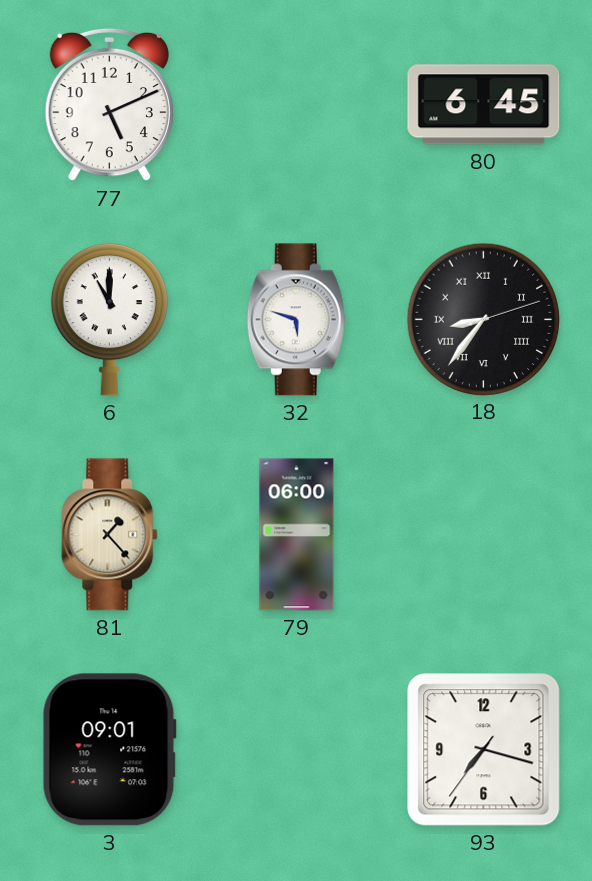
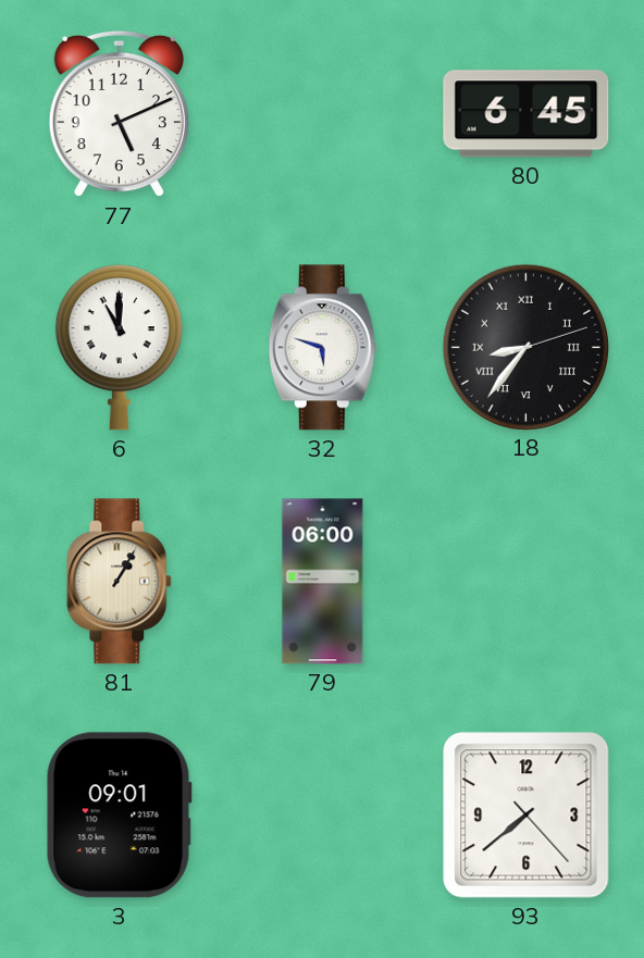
81: 1:23 -> 1:05 (120, 582)
93: 7:17 -> 7:38 (527, 816)
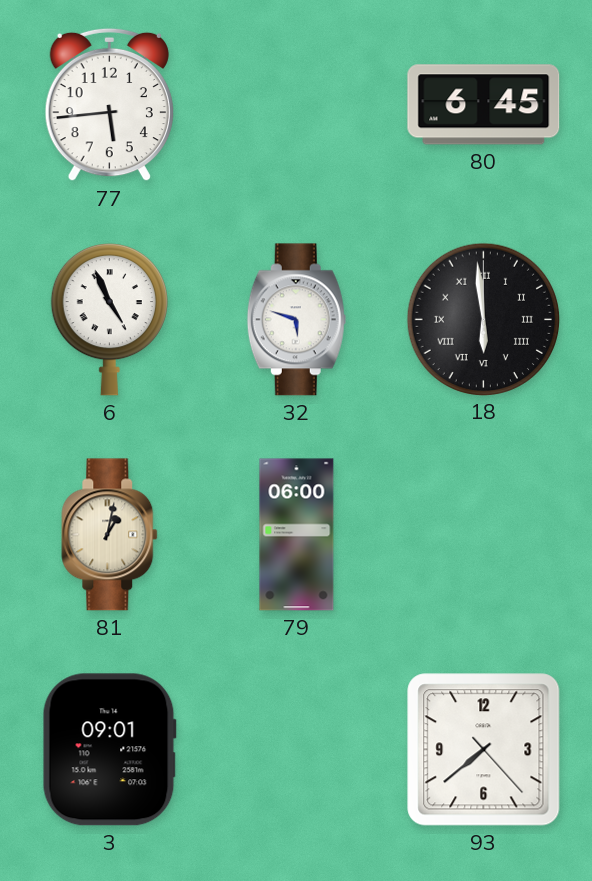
77: 5:11 -> 5:44 (109, 105)
6: 11:00 -> 4:56 (109, 319)
18: 8:36 -> 5:59 (483, 319)
81: 1:05 -> 1:02 (110, 535)
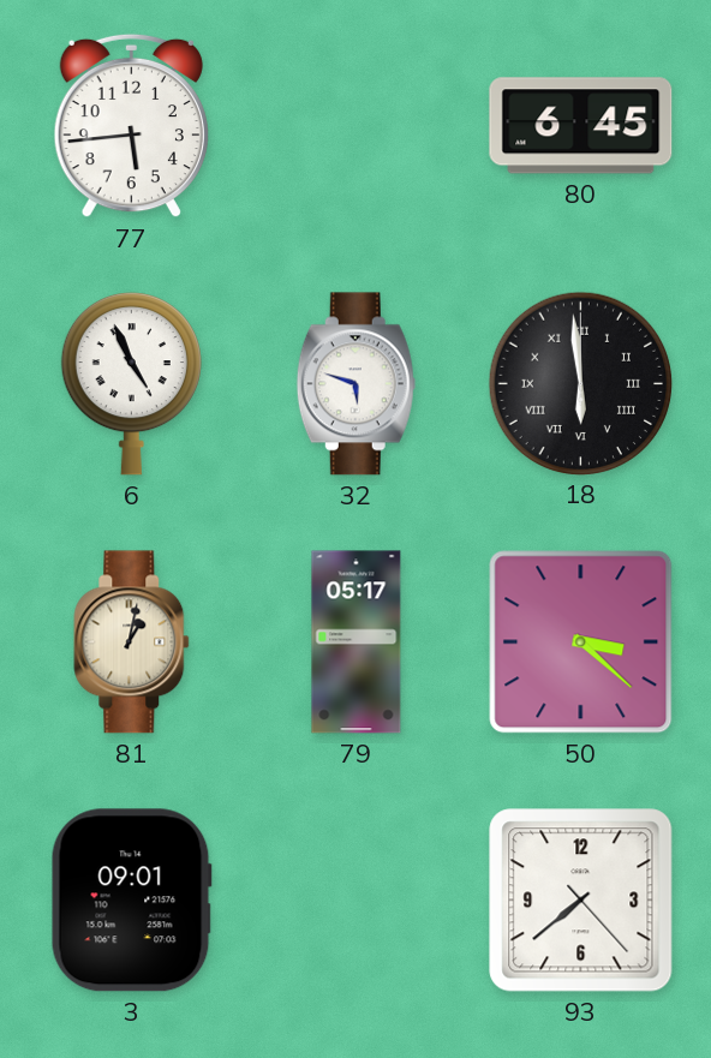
79: 06:00 -> 05:17 (357, 642)
50: none -> 3:22 (581, 642)
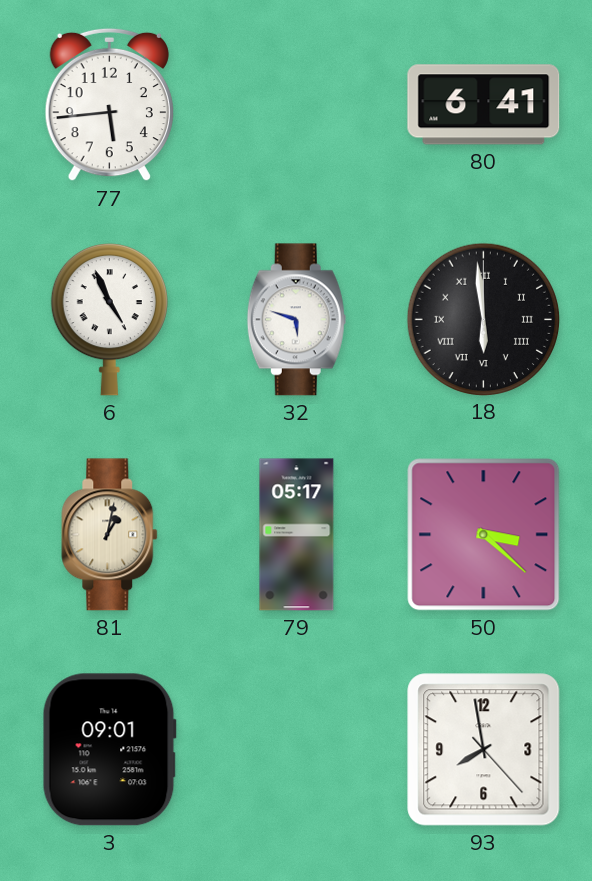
80: 6:45 -> 6:41 (484, 105)
93: 7:38 -> 7:58 (484, 750)
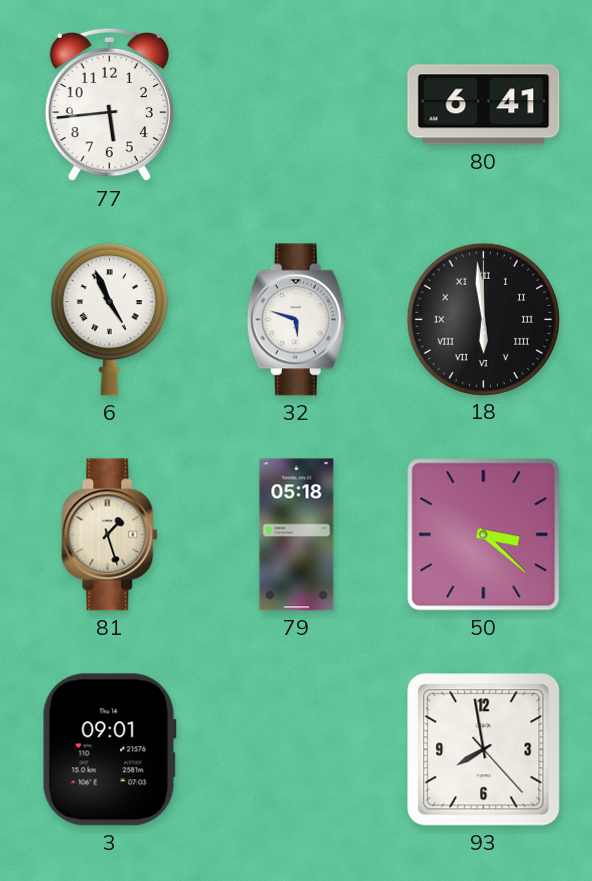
81: 1:02 -> 1:27 (110, 535)
79: 05:17 -> 05:18 (297, 535)
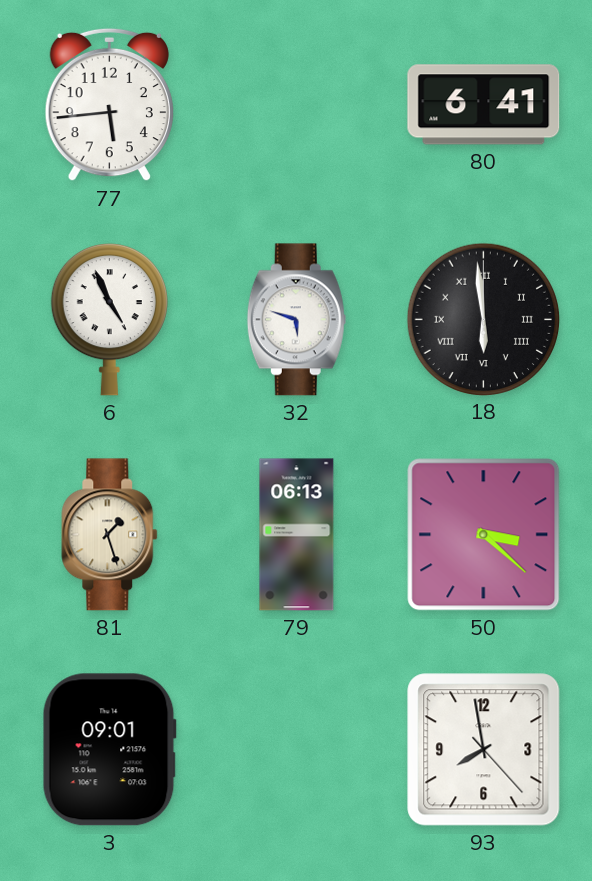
79: 05:18 -> 06:13 (297, 535)
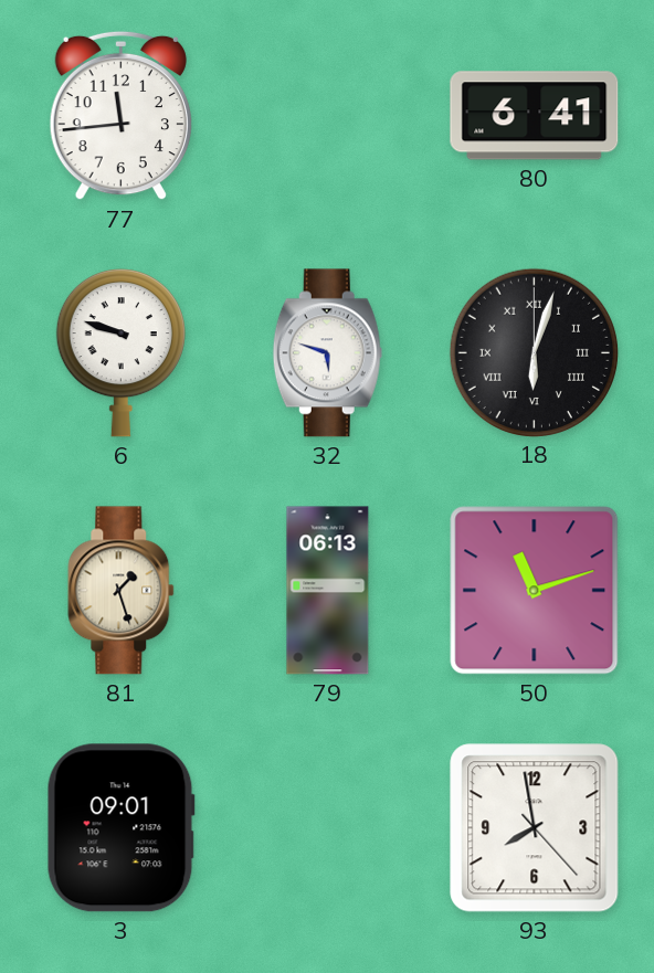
77: 5:44 -> 11:44 (120, 116)
6: 4:56 -> 9:48 (120, 352)
18: 5:59 -> 6:03 (534, 352)
50: 3:22 -> 11:12 (535, 591)
